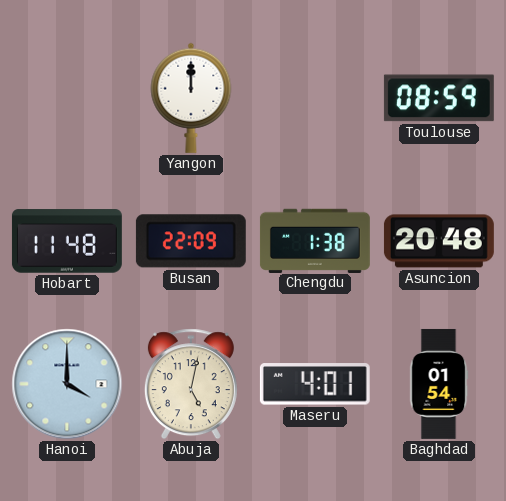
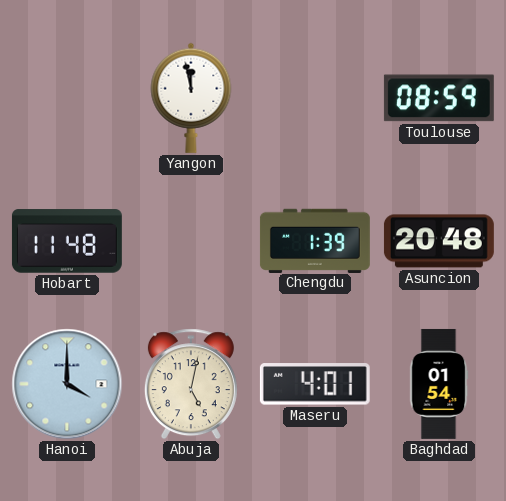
Yangon: 12:00 -> 11:58 (191, 98)
Busan: 22:09 -> none (191, 241)
Chengdu: 1:38 -> 1:39 (315, 240)
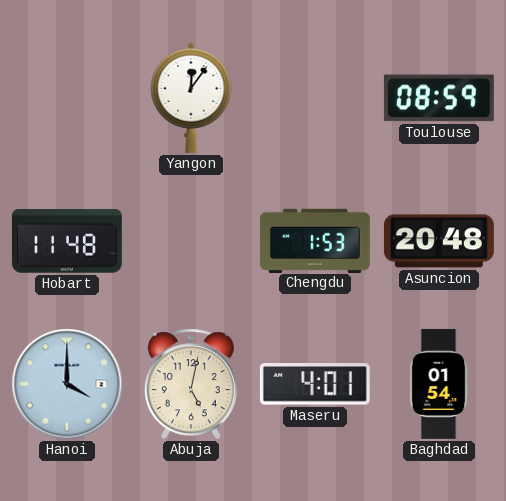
Yangon: 11:58 -> 12:06 (191, 98)
Chengdu: 1:39 -> 1:53 (315, 240)
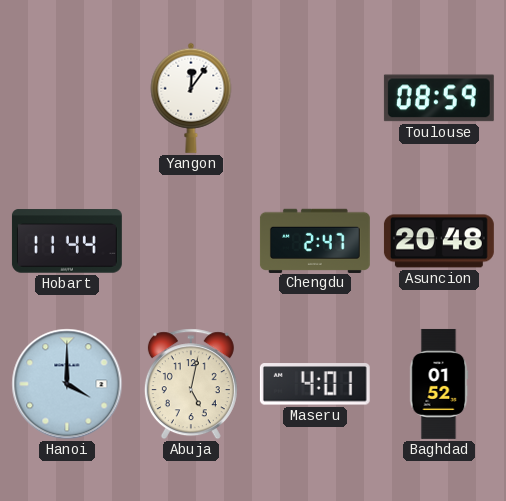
Hobart: 11:48 -> 11:44 (67, 241)
Chengdu: 1:53 -> 2:47 (315, 240)
Baghdad: 01:54 -> 01:52 (439, 384)
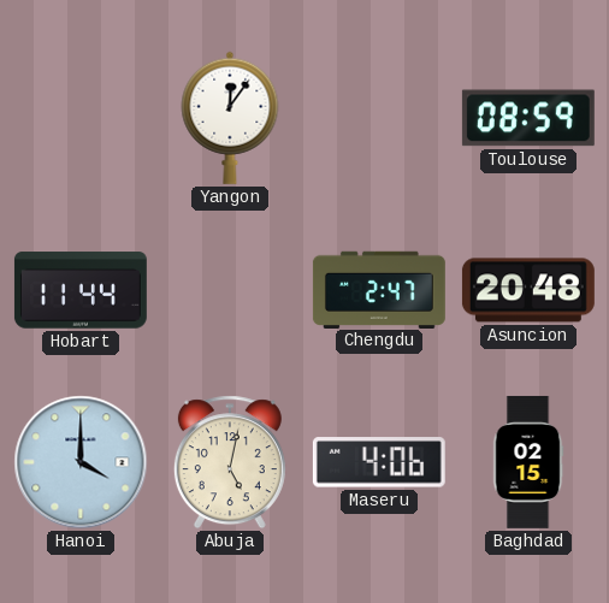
Maseru: 4:01 -> 4:06 (379, 462)
Baghdad: 01:52 -> 02:15 (528, 462)
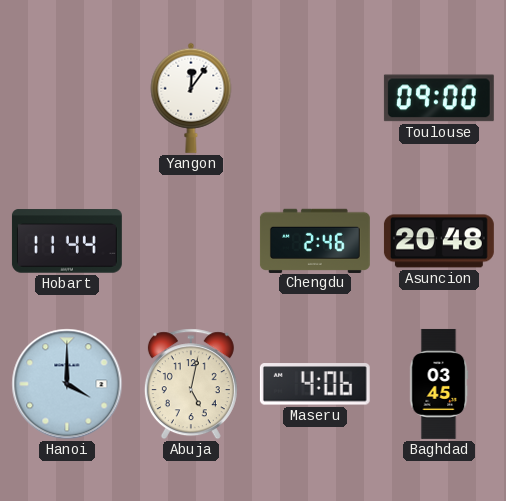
Toulouse: 08:59 -> 09:00 (439, 98)
Chengdu: 2:47 -> 2:46 (315, 240)
Baghdad: 02:15 -> 03:45 (439, 384)
